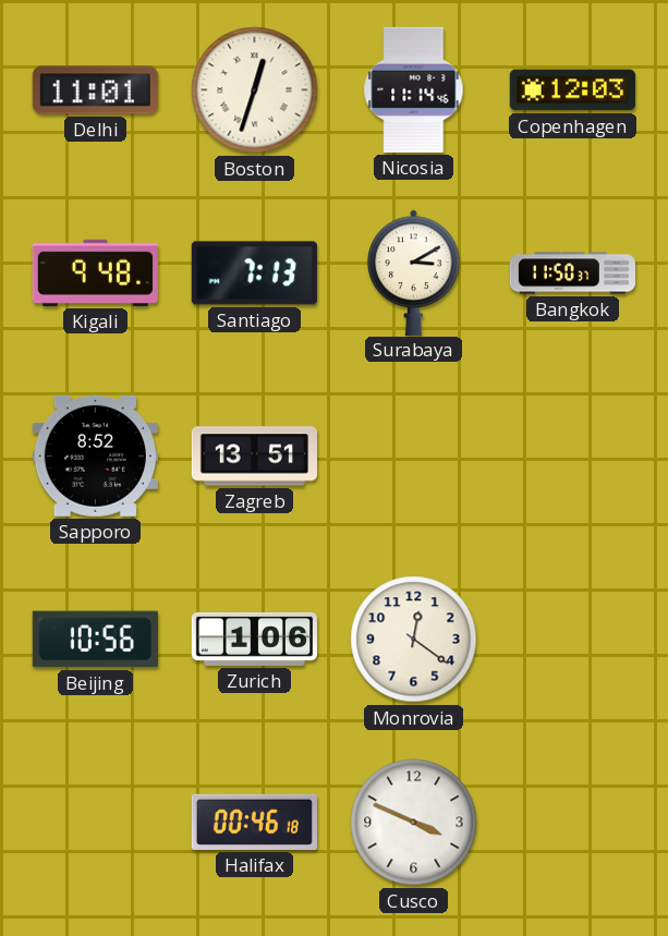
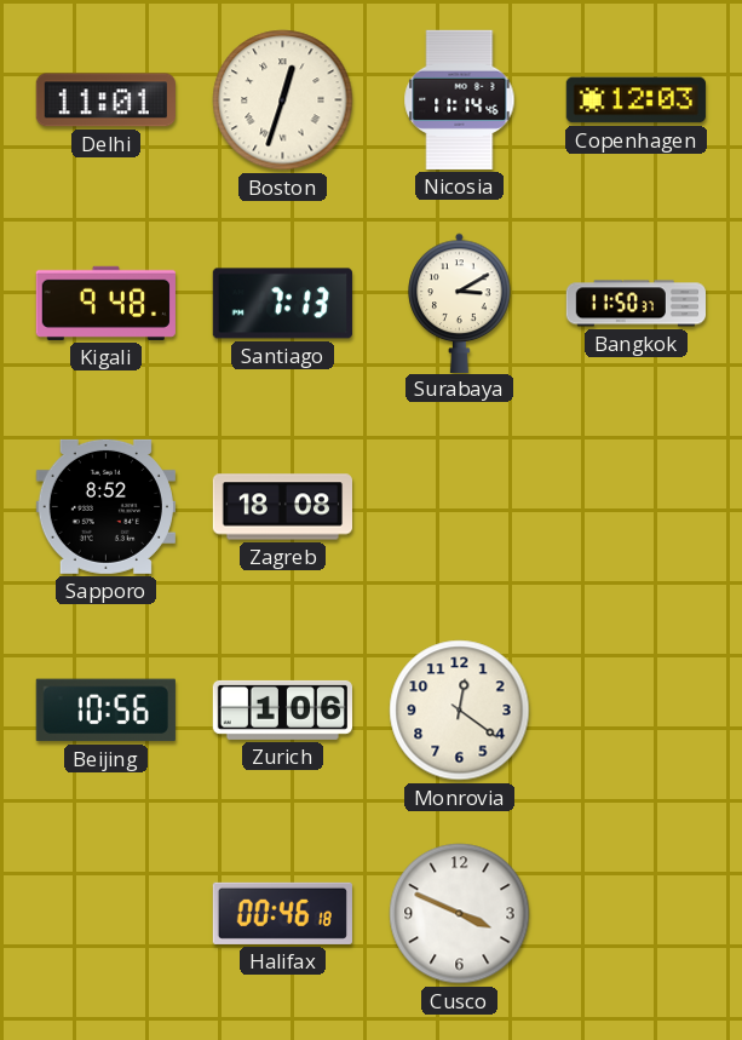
Zagreb: 13:51 -> 18:08 (282, 507)
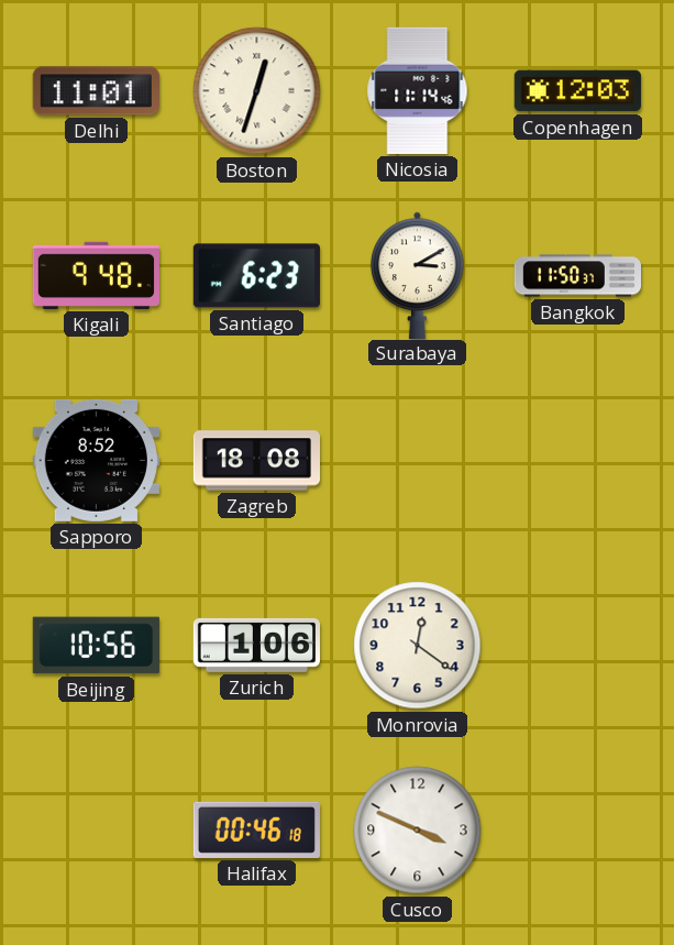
Santiago: 7:13 -> 6:23 (256, 276)
